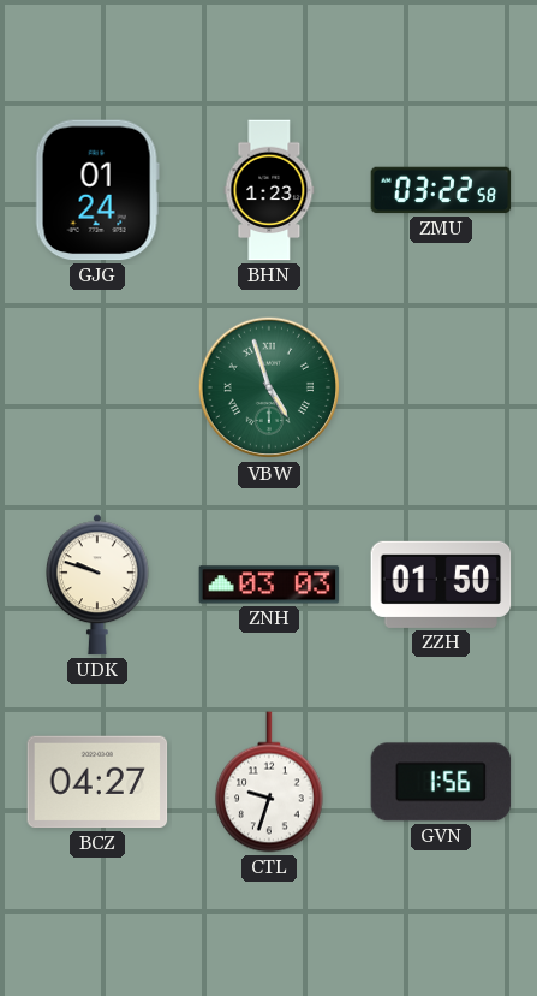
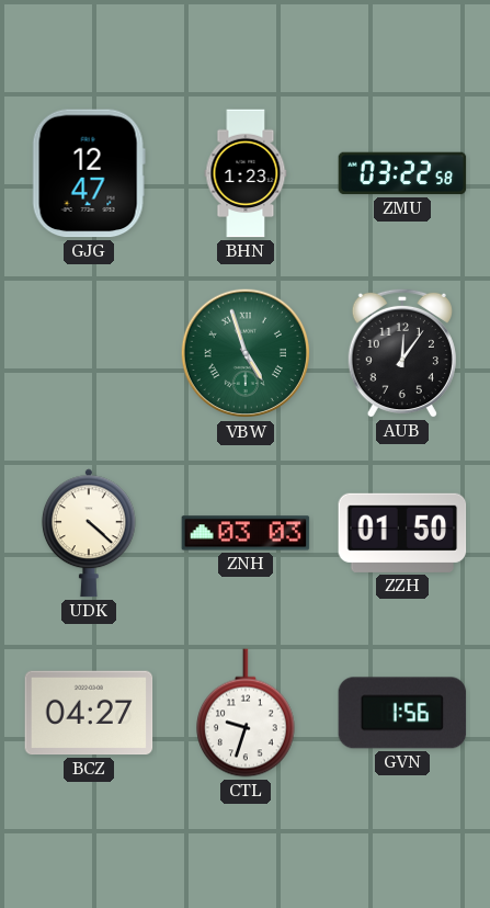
GJG: 01:24 -> 12:47 (89, 173)
AUB: none -> 12:06 (402, 353)
UDK: 9:48 -> 4:22 (89, 533)
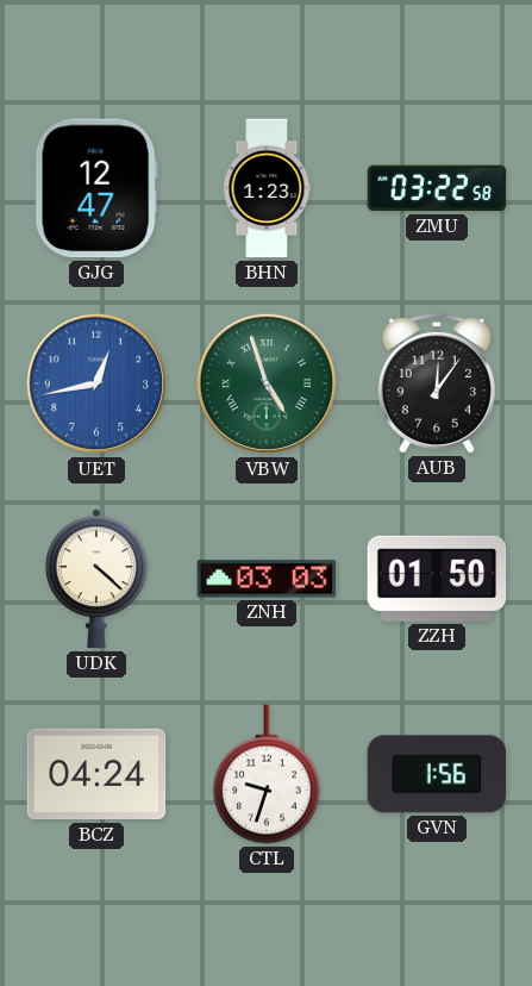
UET: none -> 12:43 (96, 383)
BCZ: 04:27 -> 04:24 (96, 774)
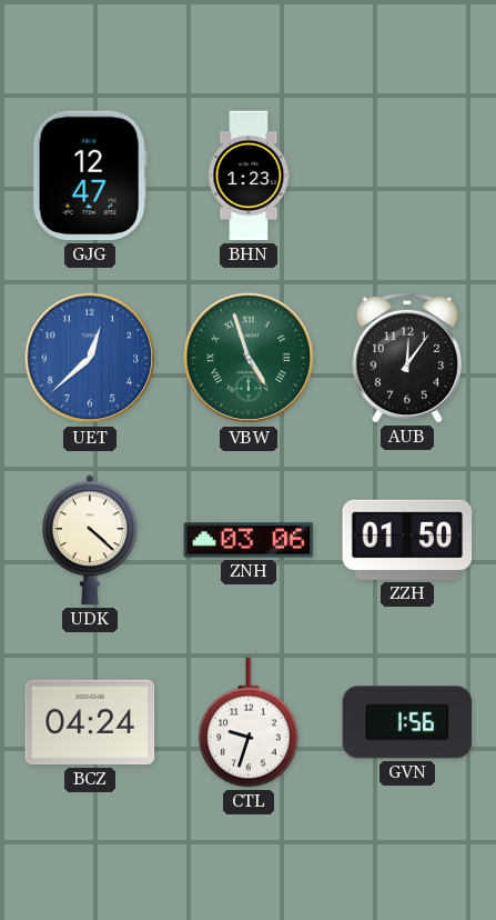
ZMU: 03:22 -> none (437, 188)
UET: 12:43 -> 12:38 (90, 358)
ZNH: 03:03 -> 03:06 (249, 540)
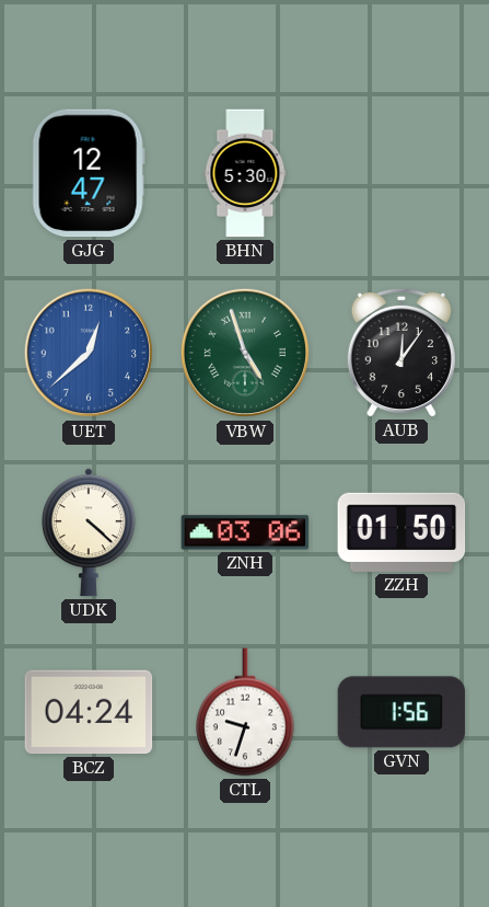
BHN: 1:23 -> 5:30 (245, 173)
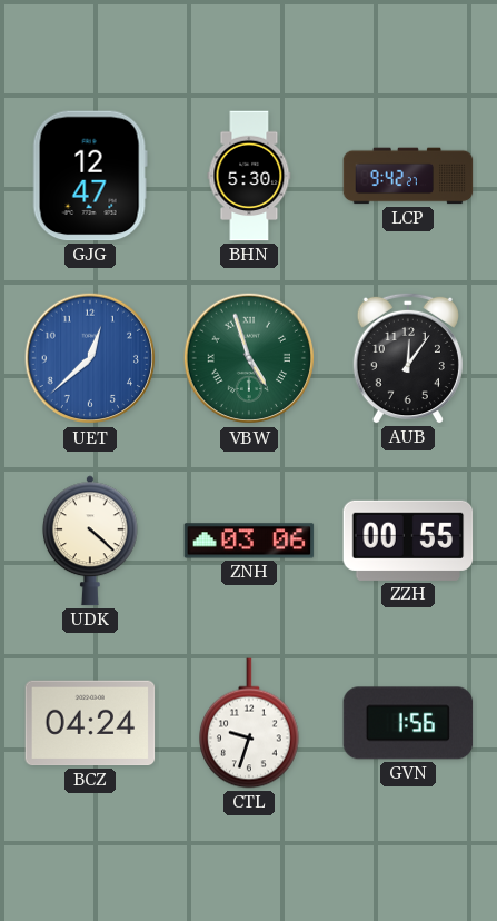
LCP: none -> 9:42 (408, 176)
ZZH: 01:50 -> 00:55 (408, 541)
